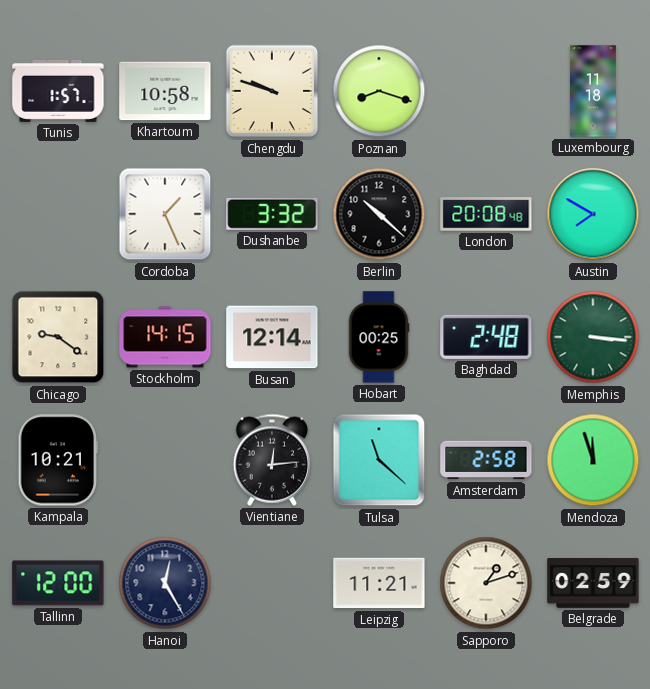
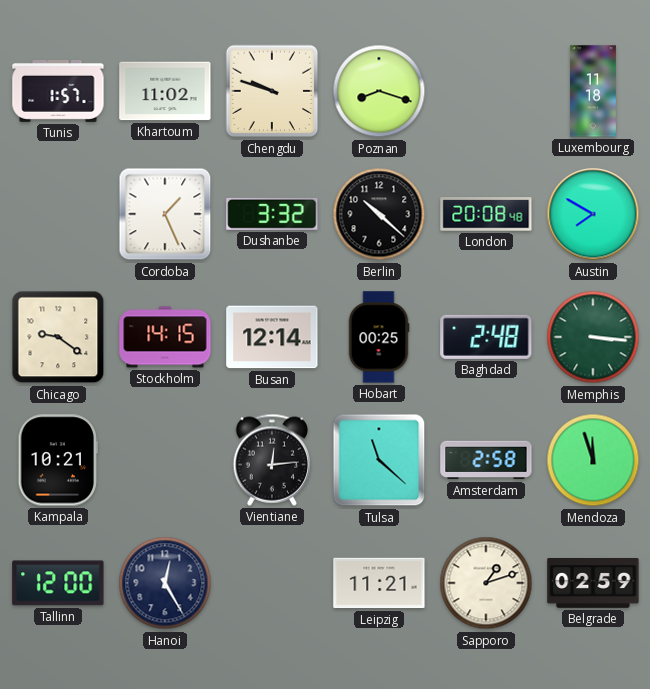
Khartoum: 10:58 -> 11:02 (165, 91)
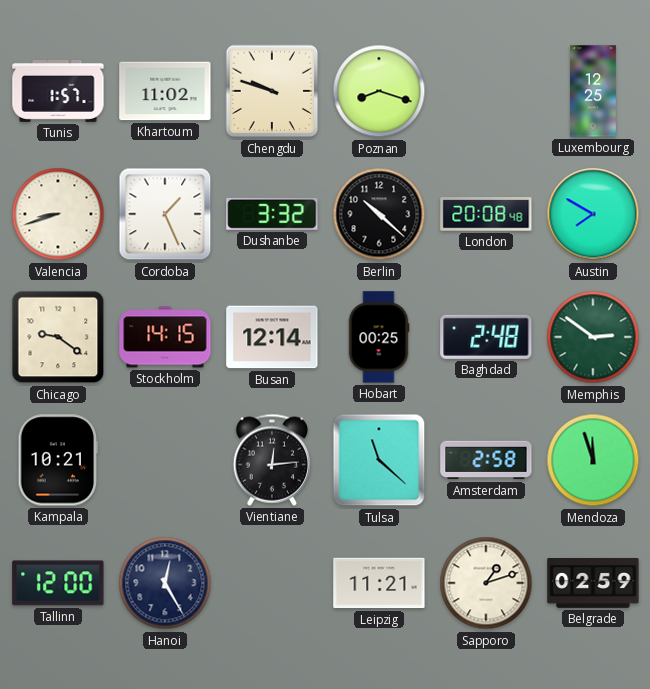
Luxembourg: 11:18 -> 12:25 (593, 91)
Valencia: none -> 8:42 (58, 214)
Memphis: 3:16 -> 2:51 (593, 337)
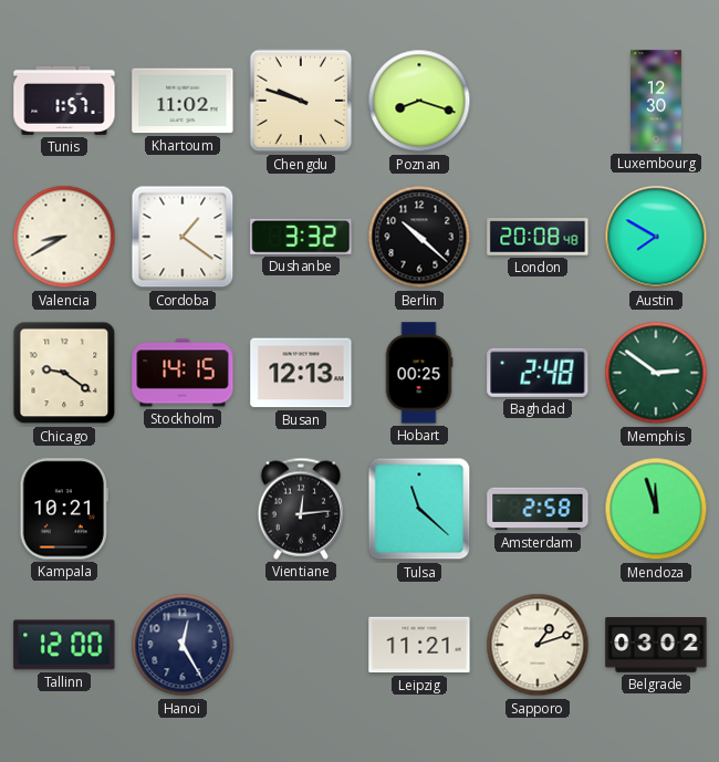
Luxembourg: 12:25 -> 12:30 (656, 101)
Valencia: 8:42 -> 8:40 (64, 237)
Cordoba: 1:26 -> 1:21 (183, 237)
Busan: 12:14 -> 12:13 (301, 373)
Belgrade: 02:59 -> 03:02 (656, 646)
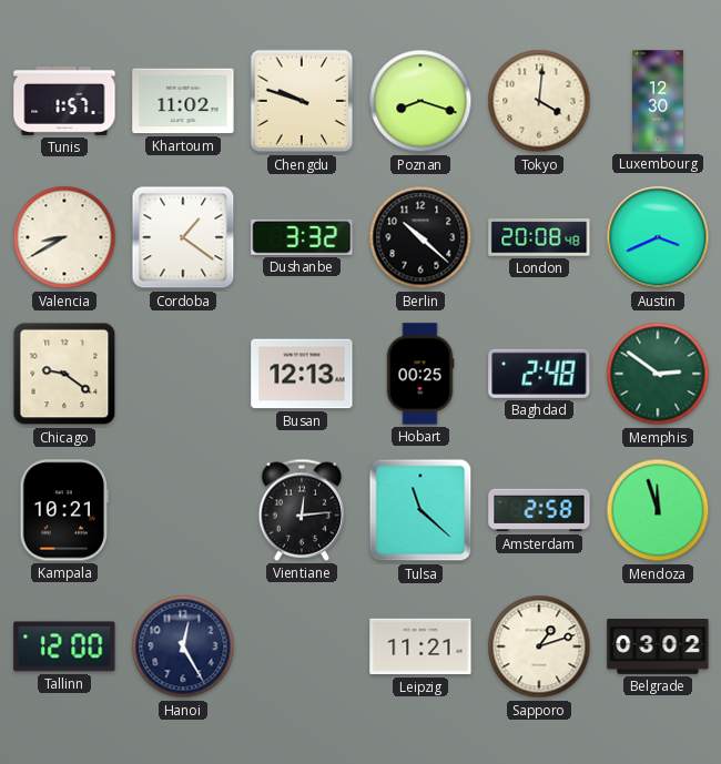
Tokyo: none -> 4:01 (539, 101)
Austin: 7:50 -> 3:41 (658, 237)
Stockholm: 14:15 -> none (183, 373)
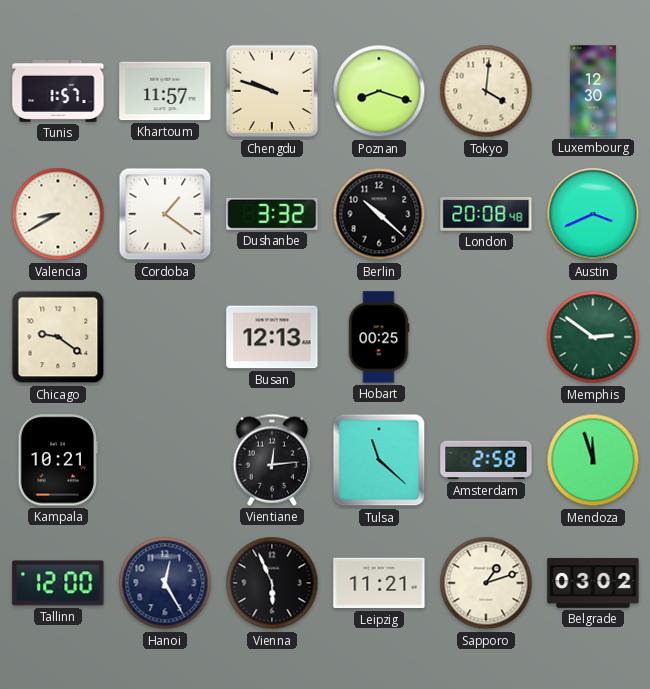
Khartoum: 11:02 -> 11:57 (165, 91)
Baghdad: 2:48 -> none (539, 374)
Vienna: none -> 5:56 (272, 583)
